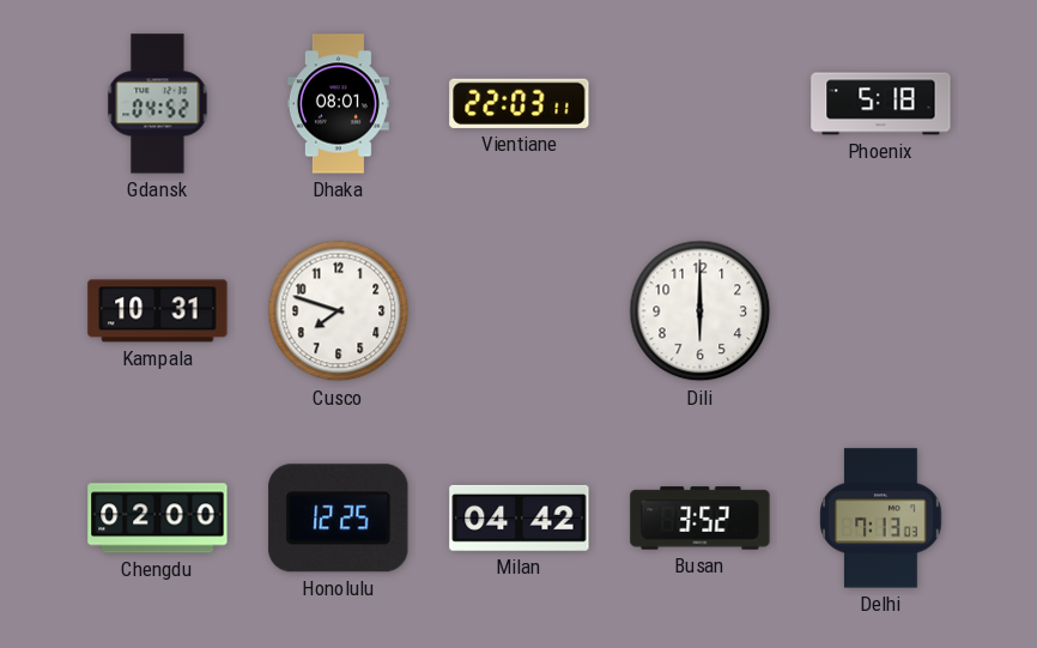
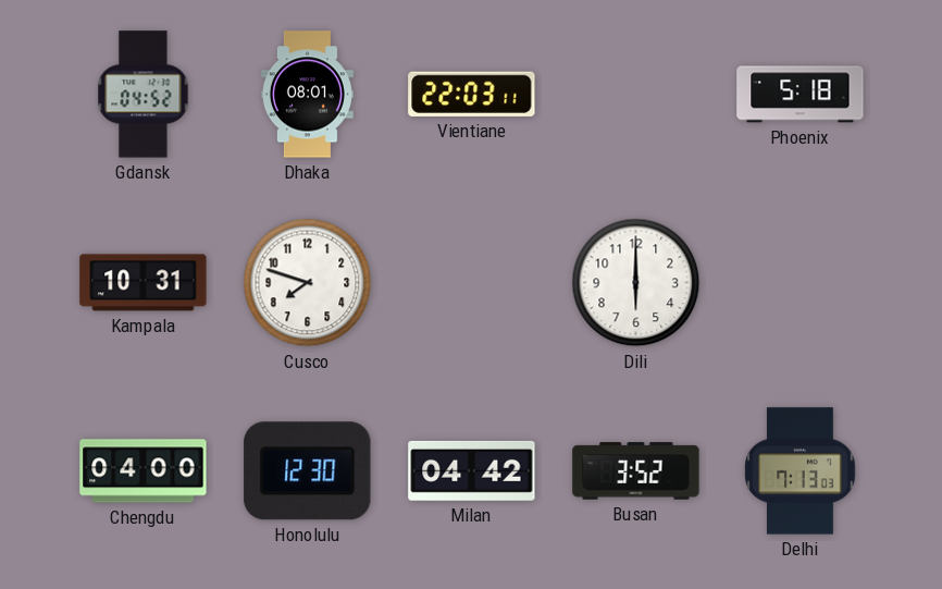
Chengdu: 02:00 -> 04:00 (144, 471)
Honolulu: 12:25 -> 12:30 (308, 471)
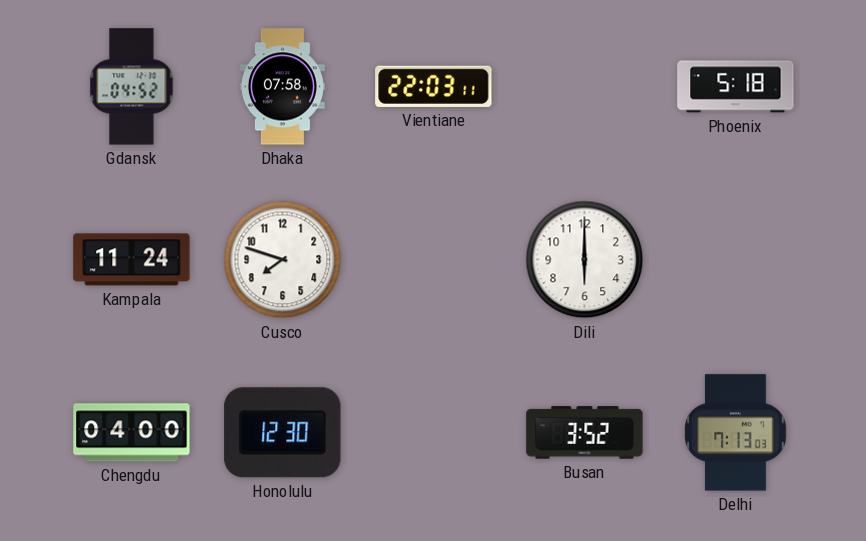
Dhaka: 08:01 -> 07:58 (282, 87)
Kampala: 10:31 -> 11:24 (132, 260)
Milan: 04:42 -> none (472, 470)
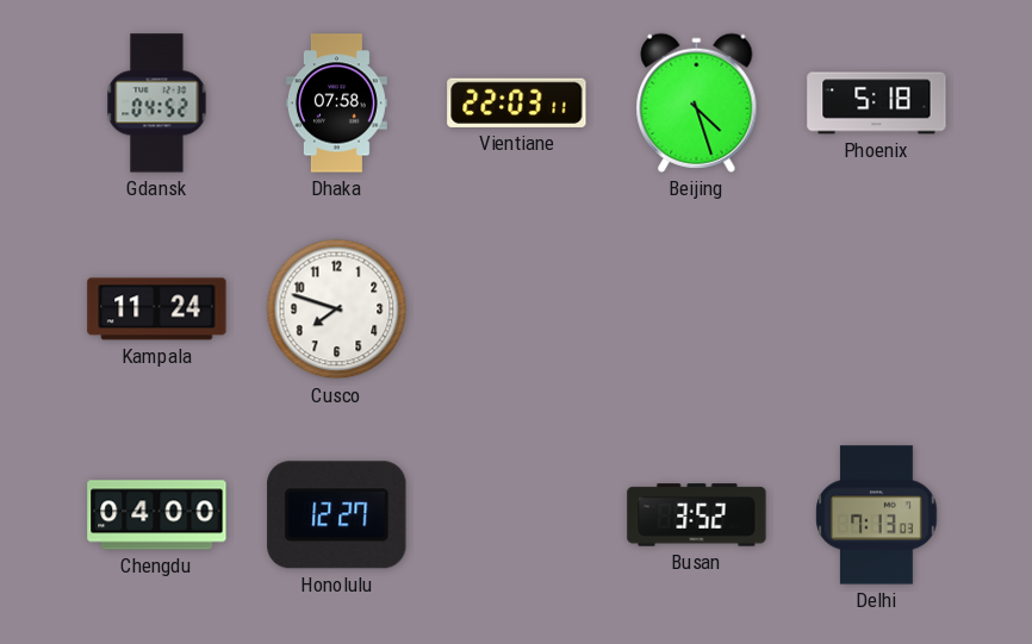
Beijing: none -> 4:27 (697, 102)
Dili: 6:00 -> none (585, 260)
Honolulu: 12:30 -> 12:27 (337, 515)
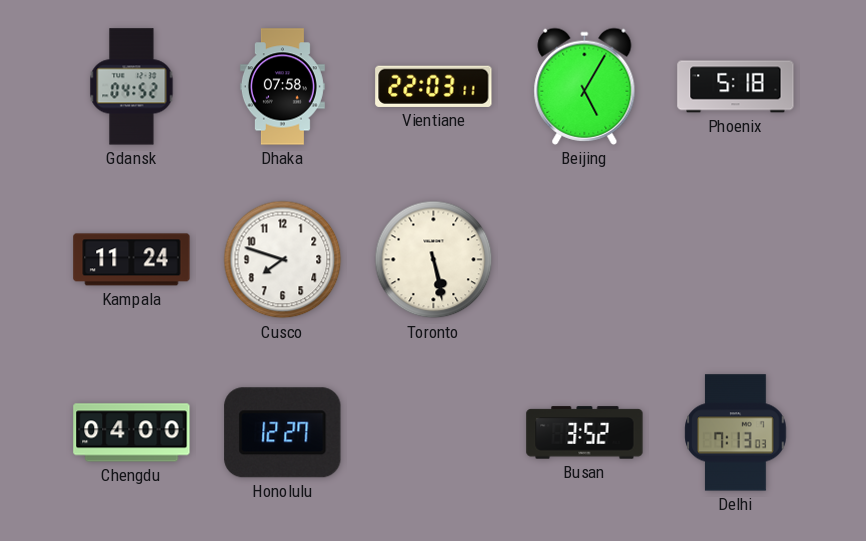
Beijing: 4:27 -> 5:05 (585, 86)
Toronto: none -> 5:28 (434, 260)
